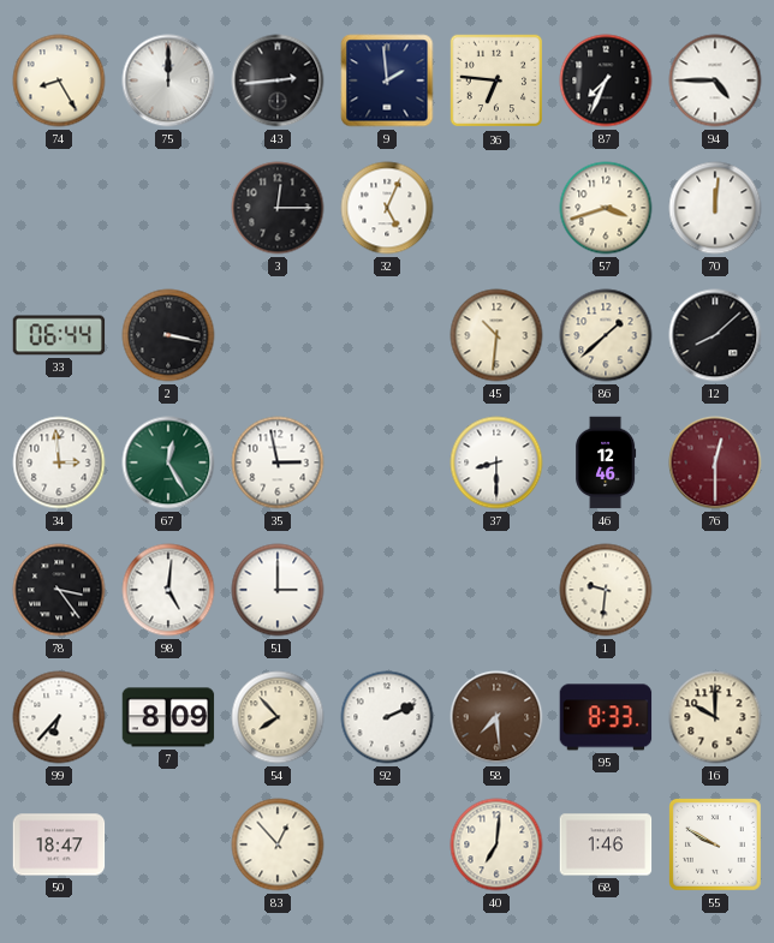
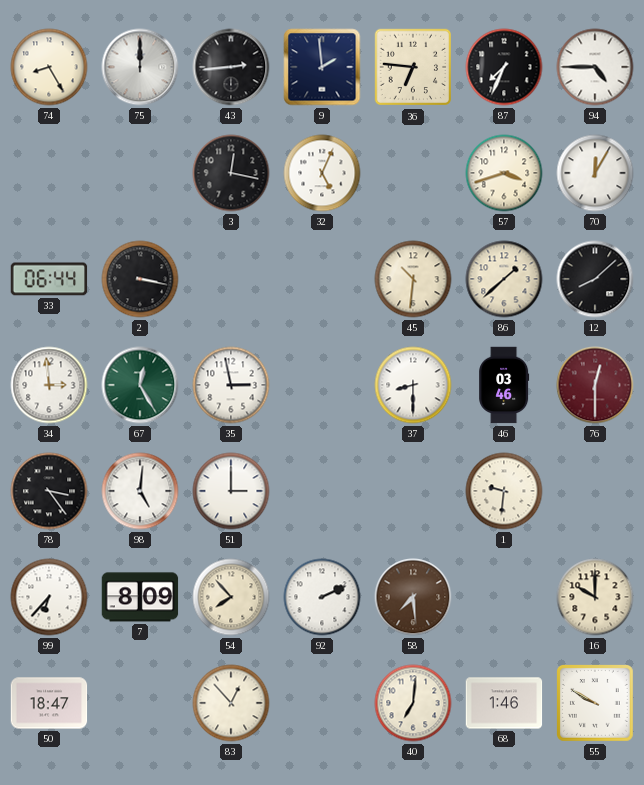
3: 12:15 -> 12:17 (231, 173)
70: 12:01 -> 12:05 (595, 173)
46: 12:46 -> 03:46 (504, 385)
95: 8:33 -> none (606, 717)
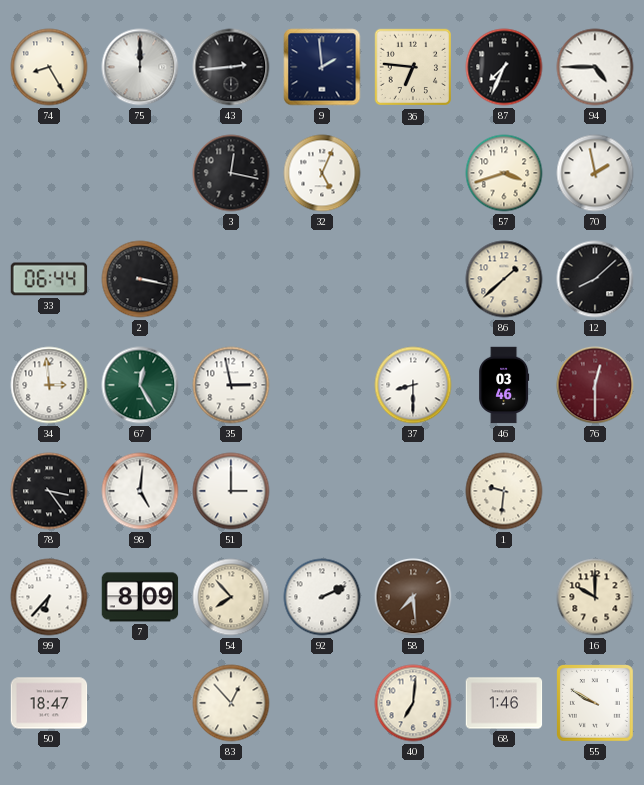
70: 12:05 -> 1:58 (595, 173)
45: 10:31 -> none (413, 279)
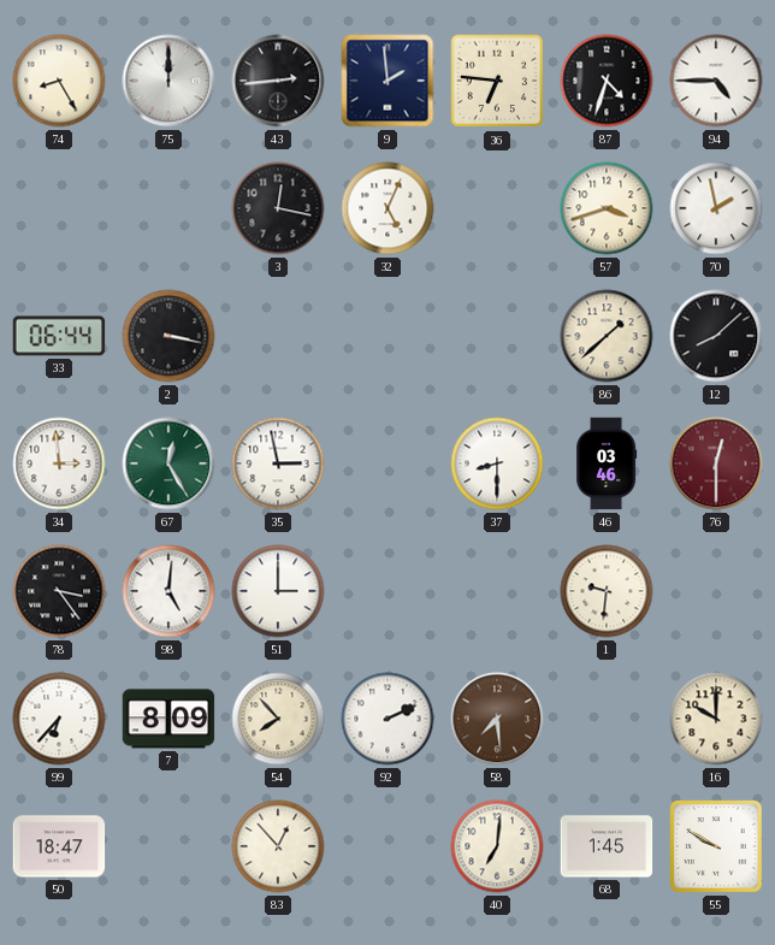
87: 7:34 -> 4:33 (607, 81)
68: 1:46 -> 1:45 (607, 846)
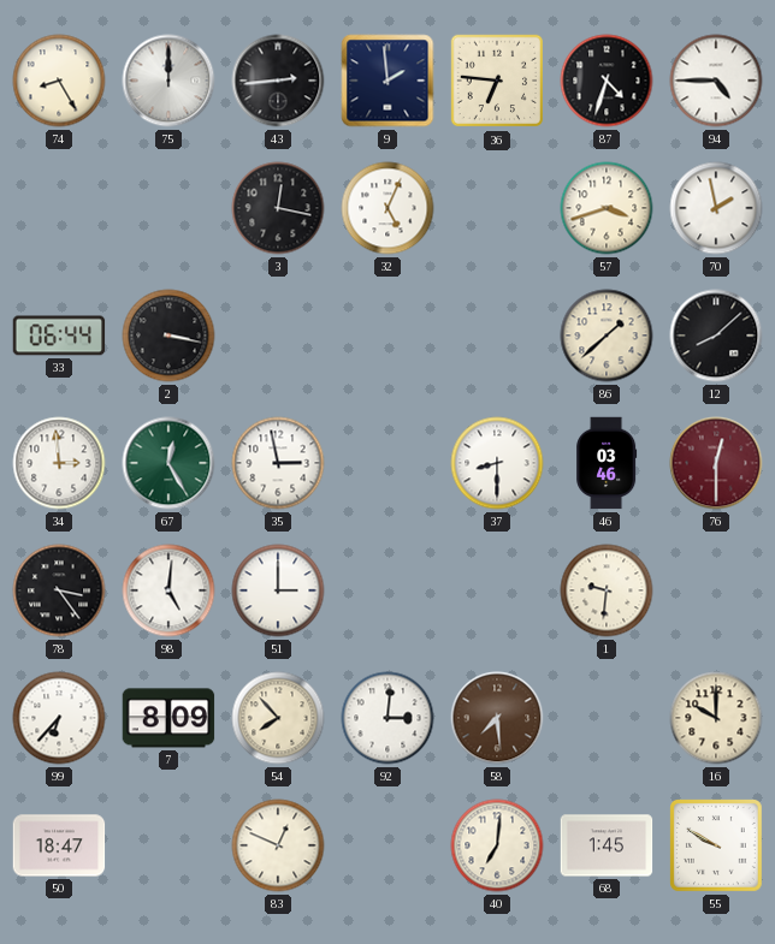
92: 2:11 -> 3:01 (387, 718)
83: 12:53 -> 12:49 (278, 845)
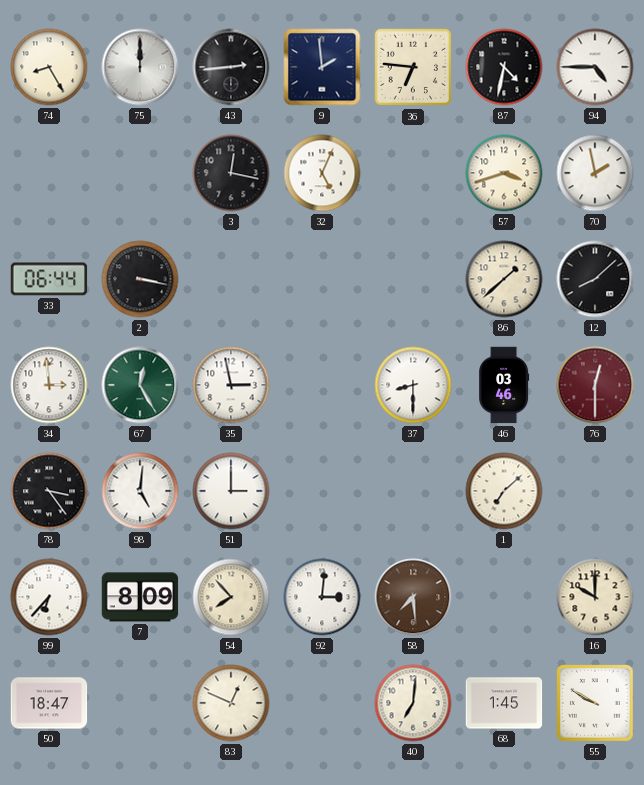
87: 4:33 -> 4:32 (504, 67)
1: 9:31 -> 7:08 (504, 491)
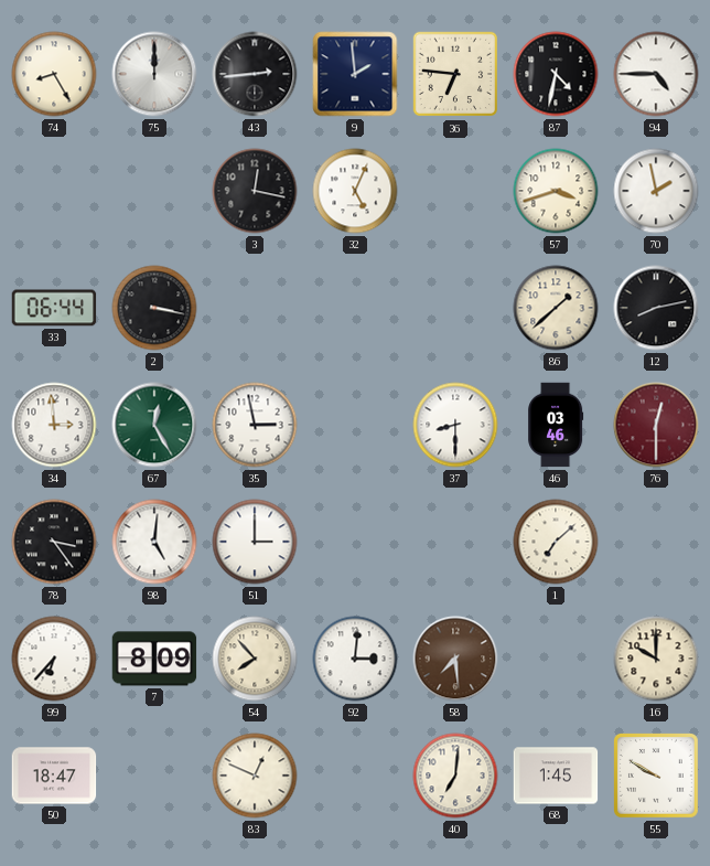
12: 8:08 -> 8:13 (656, 308)
